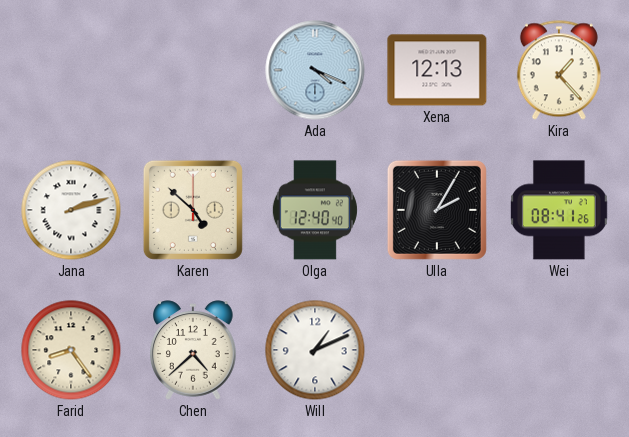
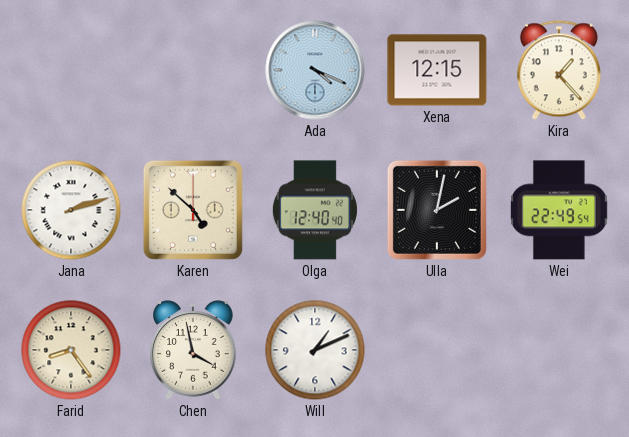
Xena: 12:13 -> 12:15 (437, 70)
Ulla: 2:05 -> 2:02 (437, 210)
Wei: 08:41 -> 22:49 (559, 210)
Chen: 4:38 -> 3:58 (193, 350)
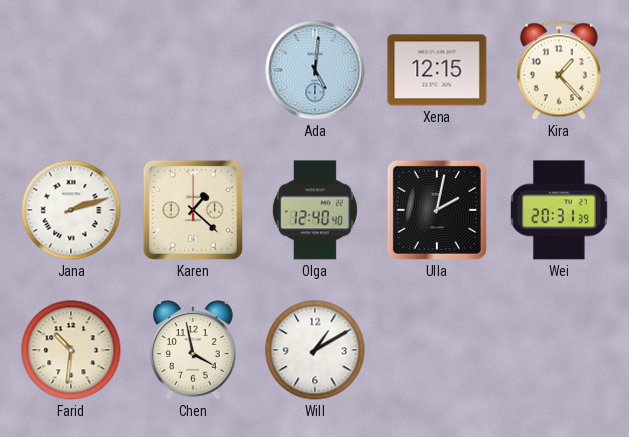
Ada: 4:19 -> 5:01 (315, 70)
Karen: 4:52 -> 1:22 (193, 210)
Wei: 22:49 -> 20:31 (559, 210)
Farid: 8:24 -> 10:31 (71, 350)
Will: 1:11 -> 1:10 (315, 350)
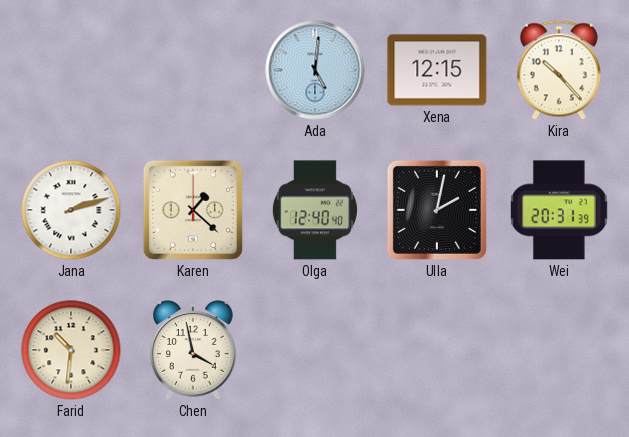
Kira: 1:23 -> 10:23 (559, 70)
Will: 1:10 -> none (315, 350)
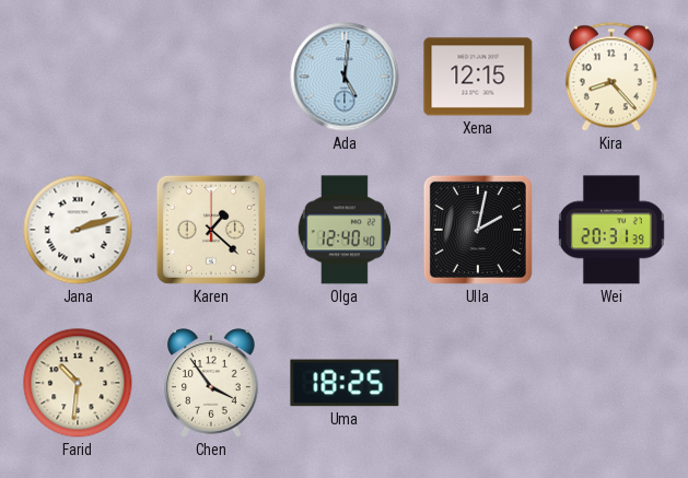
Kira: 10:23 -> 8:23 (611, 77)
Chen: 3:58 -> 3:54 (211, 383)
Uma: none -> 18:25 (345, 383)
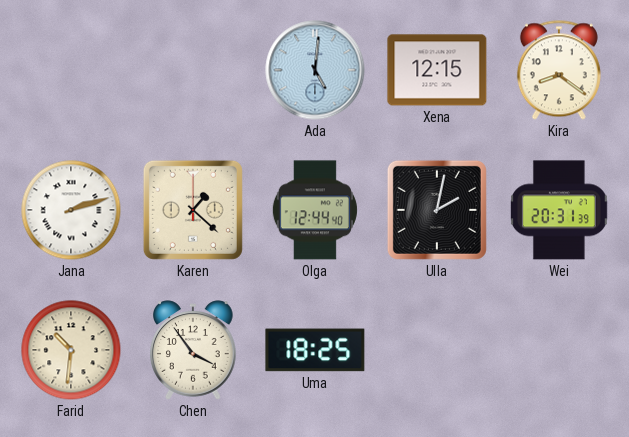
Kira: 8:23 -> 8:21 (559, 70)
Olga: 12:40 -> 12:44 (315, 210)
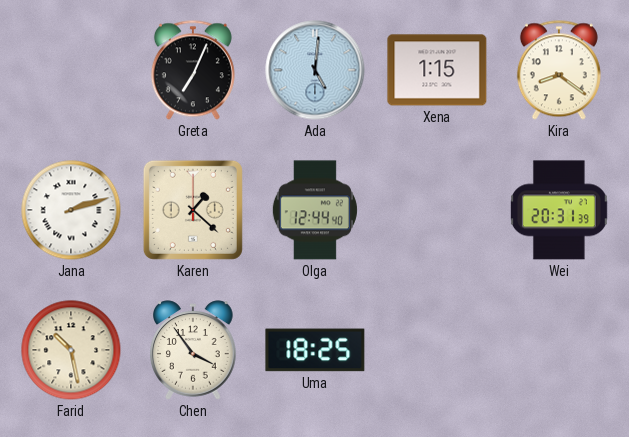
Greta: none -> 7:04 (193, 70)
Xena: 12:15 -> 1:15 (437, 70)
Ulla: 2:02 -> none (437, 210)
Farid: 10:31 -> 10:28 (71, 350)
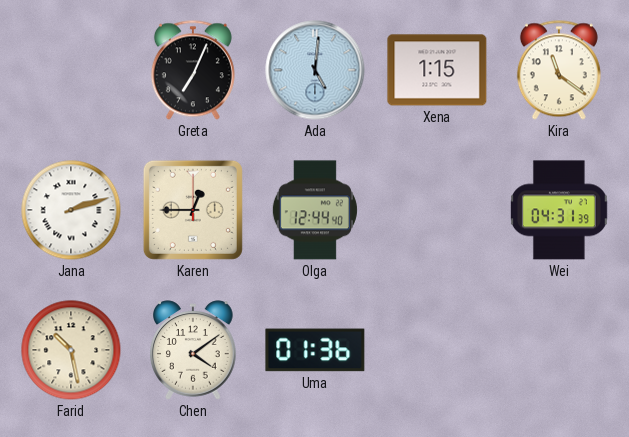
Kira: 8:21 -> 11:21 (559, 70)
Karen: 1:22 -> 12:45 (193, 210)
Wei: 20:31 -> 04:31 (559, 210)
Chen: 3:54 -> 4:09 (193, 350)
Uma: 18:25 -> 01:36 (315, 350)
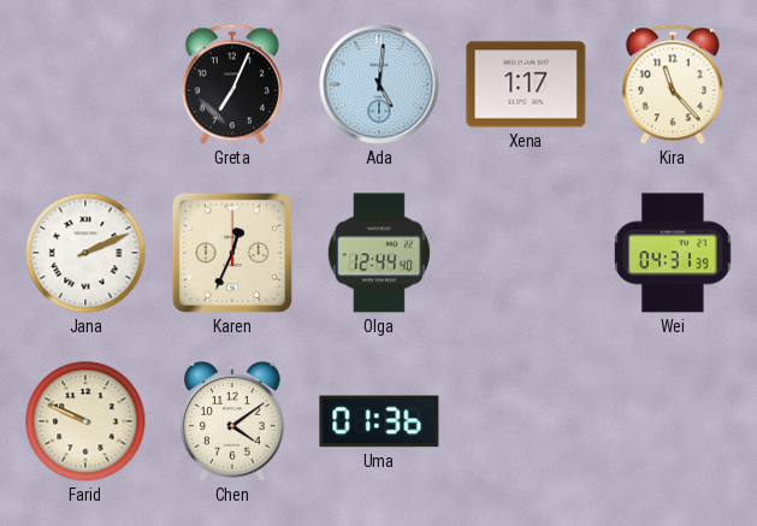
Xena: 1:15 -> 1:17 (526, 84)
Kira: 11:21 -> 11:23 (673, 84)
Jana: 2:12 -> 2:11 (85, 253)
Karen: 12:45 -> 12:34 (232, 253)
Farid: 10:28 -> 9:49 (85, 421)
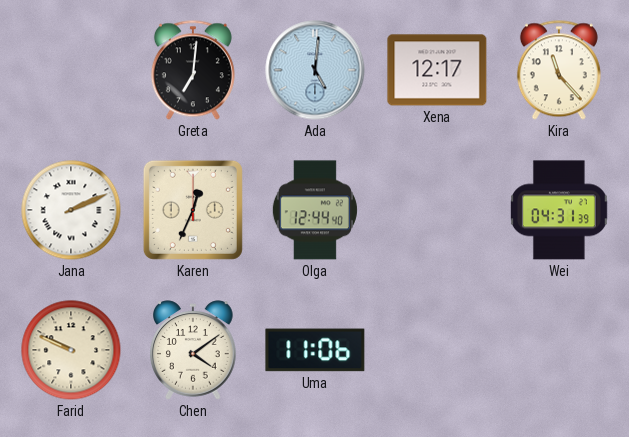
Greta: 7:04 -> 7:01 (193, 70)
Xena: 1:17 -> 12:17 (437, 70)
Uma: 01:36 -> 11:06 (315, 350)
